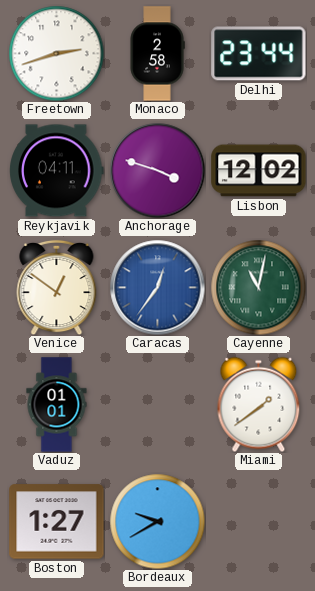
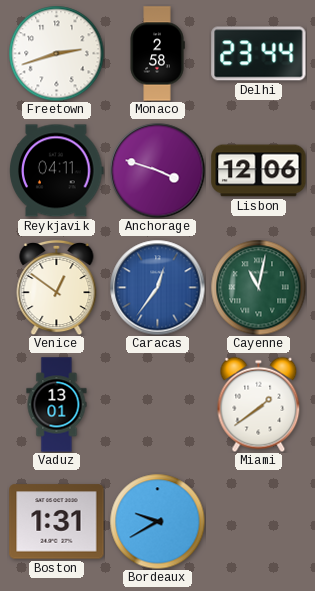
Lisbon: 12:02 -> 12:06 (259, 171)
Vaduz: 01:01 -> 13:01 (57, 405)
Boston: 1:27 -> 1:31 (57, 522)
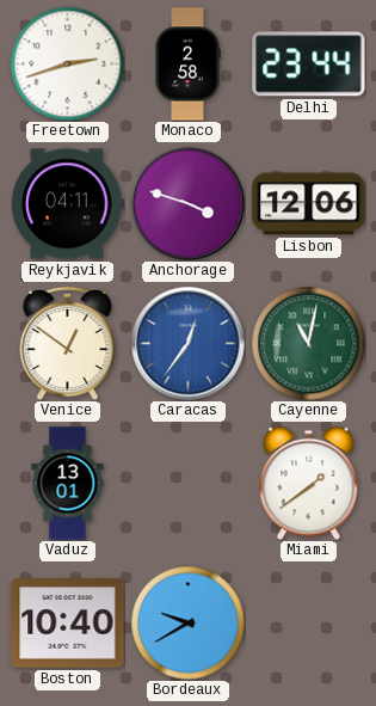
Boston: 1:31 -> 10:40 (68, 624)
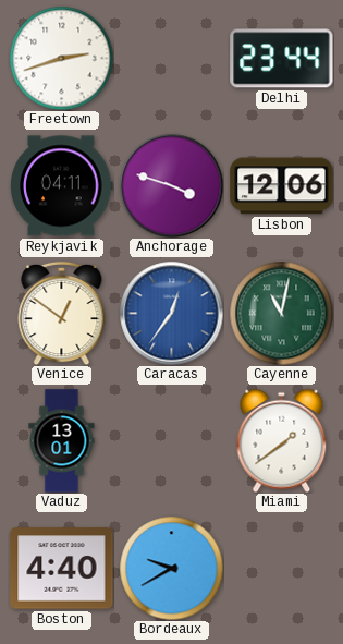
Monaco: 2:58 -> none (187, 65)
Boston: 10:40 -> 4:40 (62, 569)
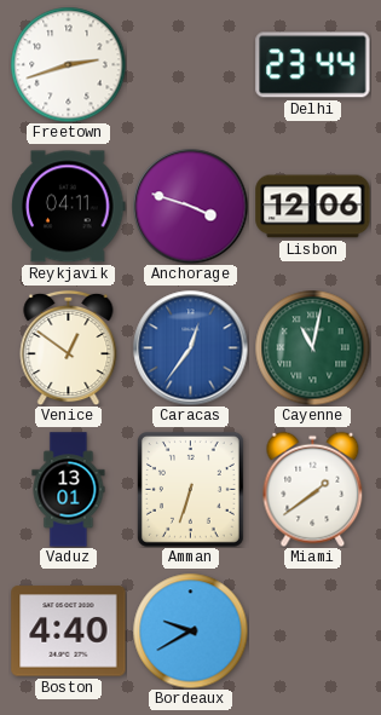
Amman: none -> 6:33 (190, 489)
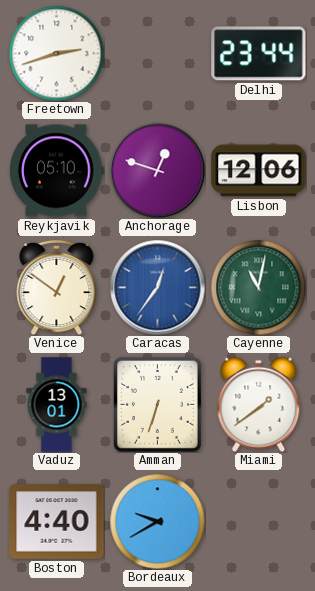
Reykjavik: 04:11 -> 05:10 (57, 171)
Anchorage: 3:48 -> 12:48 (157, 170)
